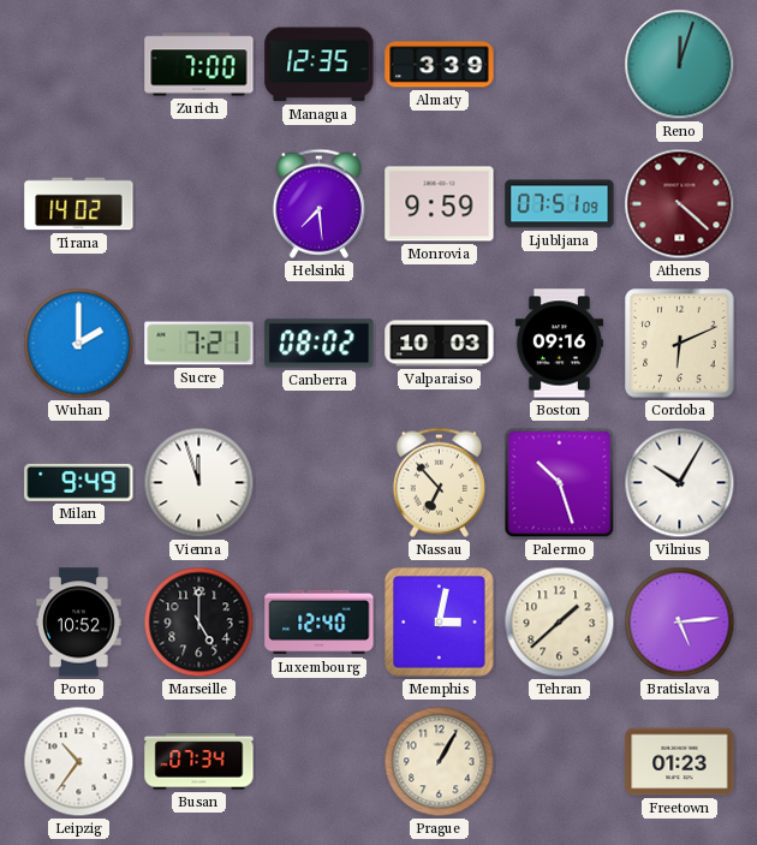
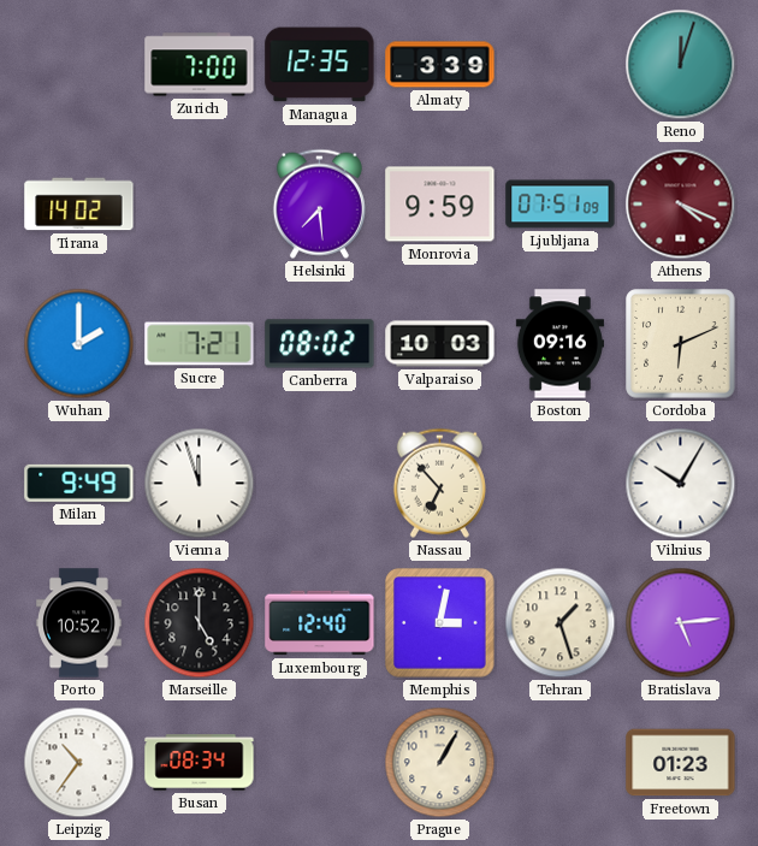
Athens: 4:22 -> 4:19 (681, 205)
Palermo: 10:27 -> none (560, 483)
Tehran: 1:38 -> 1:27 (561, 623)
Busan: 07:34 -> 08:34 (200, 763)
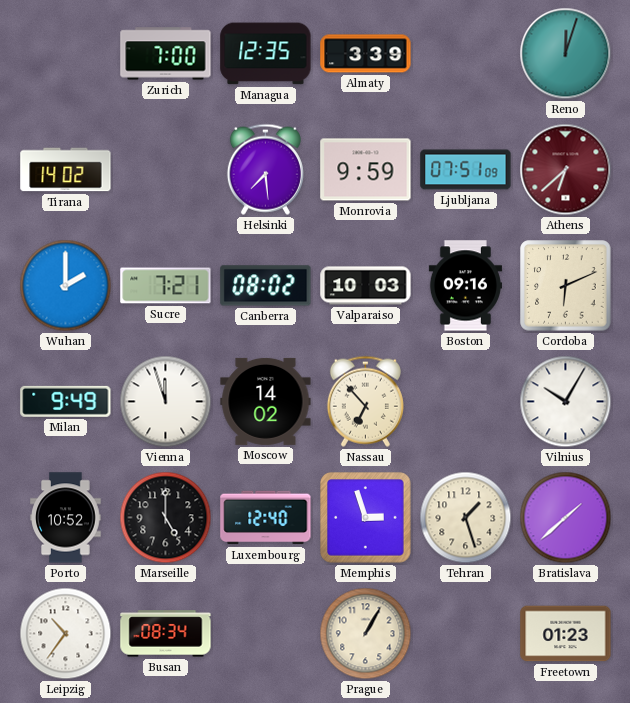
Athens: 4:19 -> 6:38 (566, 170)
Moscow: none -> 14:02 (266, 401)
Memphis: 3:02 -> 2:57 (366, 518)
Bratislava: 5:14 -> 1:38 (566, 518)
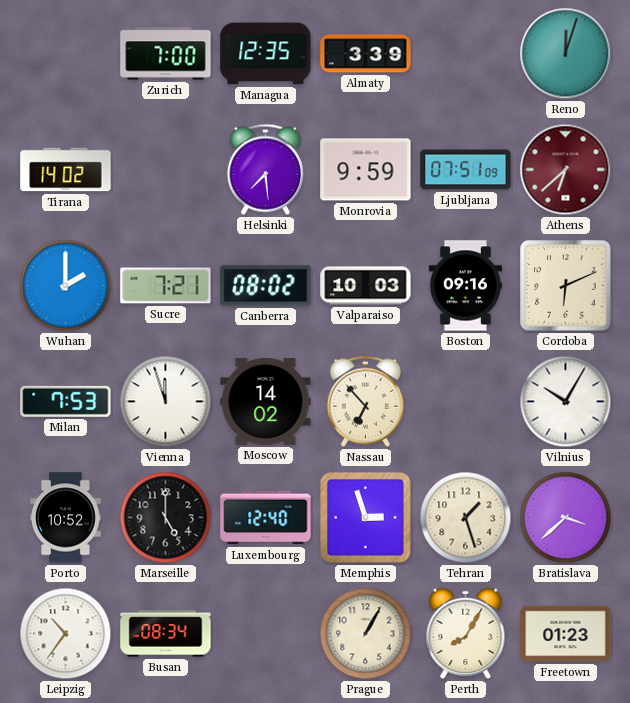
Milan: 9:49 -> 7:53 (66, 401)
Bratislava: 1:38 -> 3:38 (566, 518)
Perth: none -> 8:05 (466, 633)
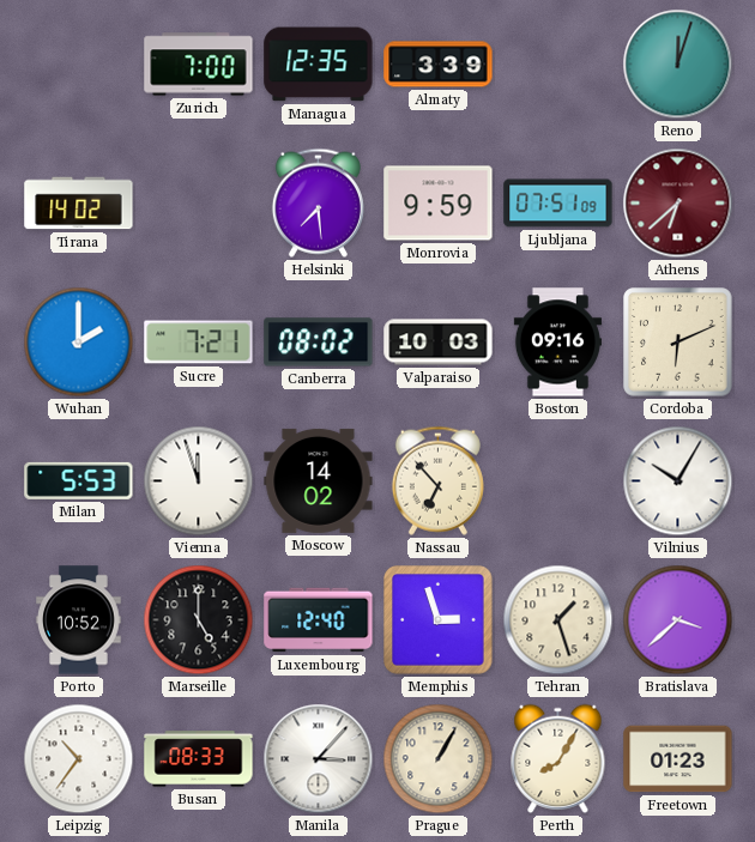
Milan: 7:53 -> 5:53 (79, 480)
Busan: 08:34 -> 08:33 (199, 759)
Manila: none -> 3:07 (319, 759)
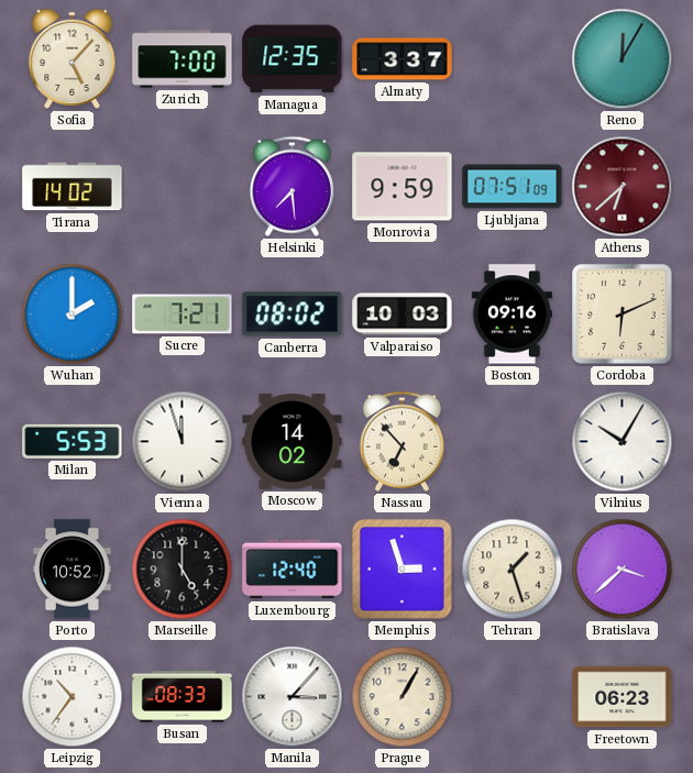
Sofia: none -> 5:07 (73, 58)
Almaty: 3:39 -> 3:37 (403, 59)
Reno: 12:03 -> 12:05 (623, 59)
Perth: 8:05 -> none (558, 758)
Freetown: 01:23 -> 06:23 (623, 697)
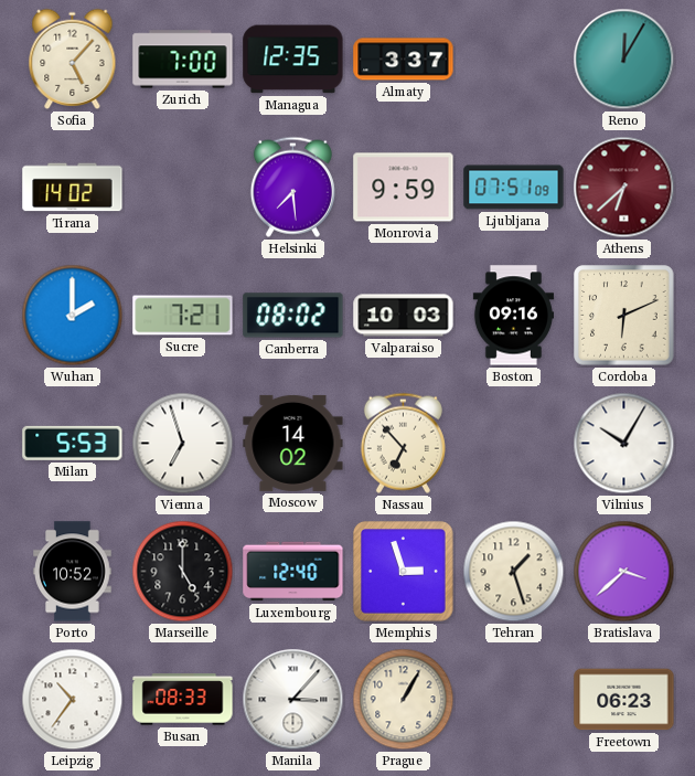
Vienna: 11:57 -> 6:57 (183, 444)
